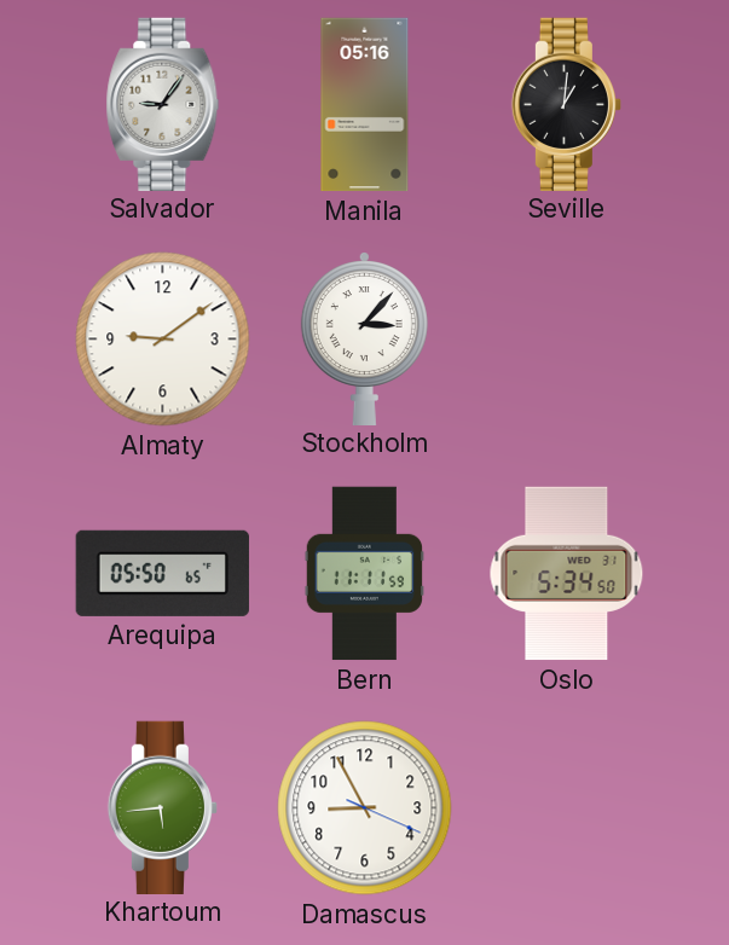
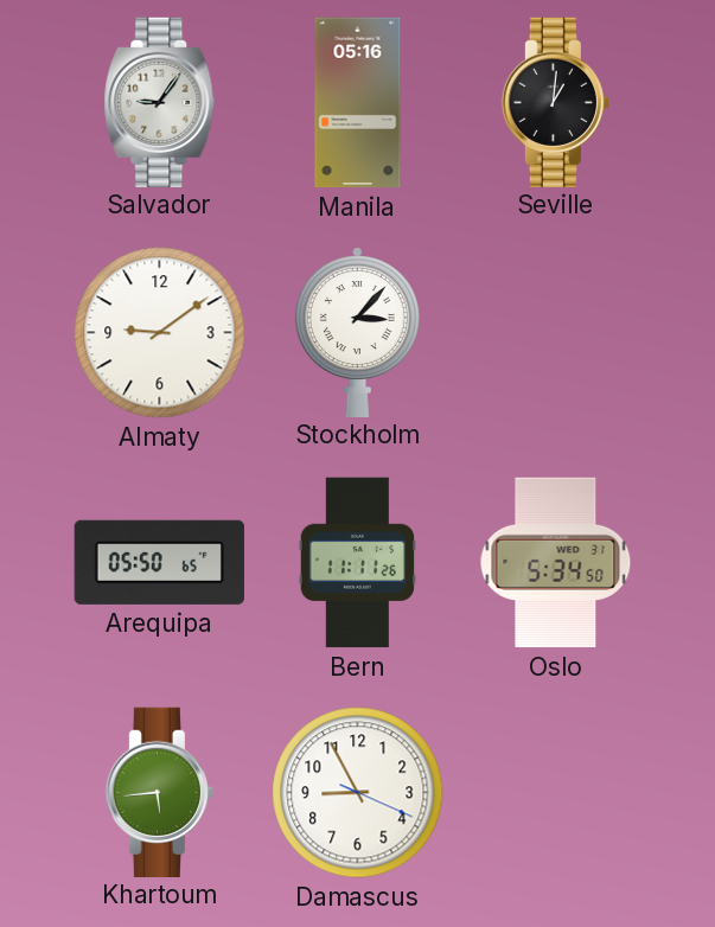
Bern: 11:11:59 -> 11:11:26 (357, 563)
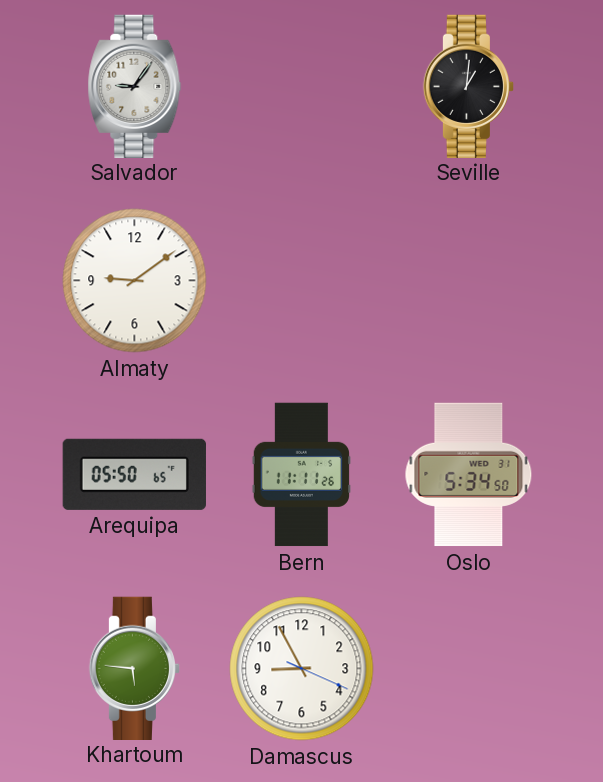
Manila: 05:16 -> none (358, 103)
Stockholm: 3:07 -> none (357, 332)
Khartoum: 5:44 -> 5:46 (134, 668)
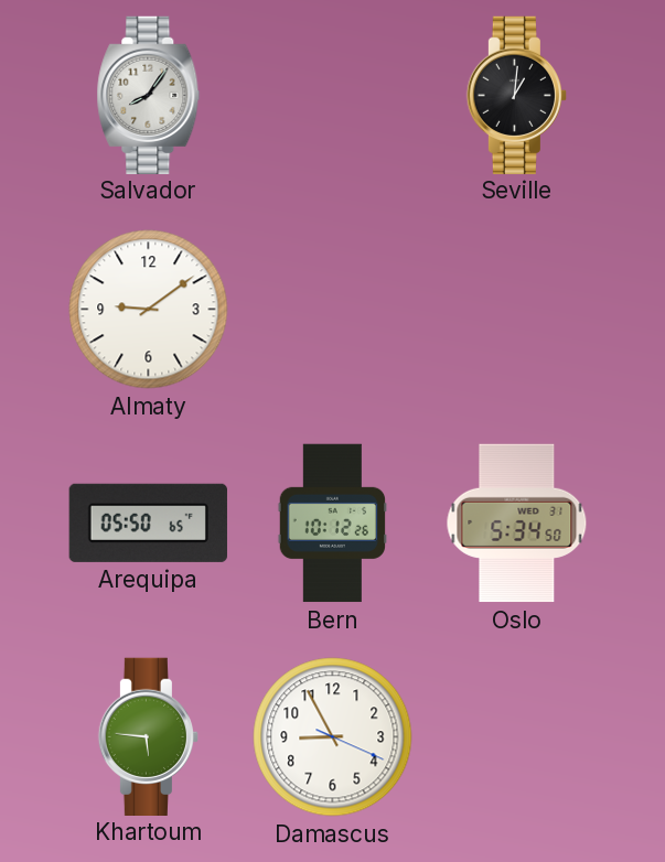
Salvador: 9:06 -> 8:06 (149, 95)
Bern: 11:11 -> 10:12 (332, 524)
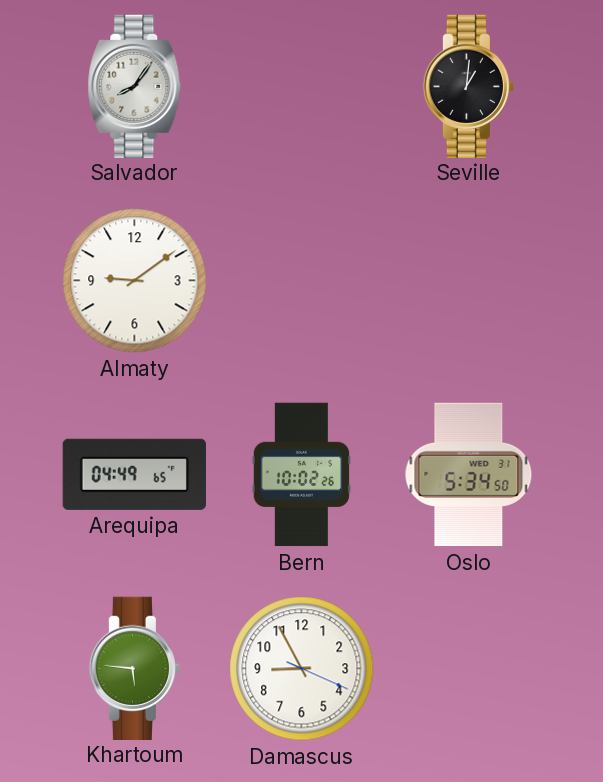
Arequipa: 05:50 -> 04:49 (134, 474)
Bern: 10:12 -> 10:02 (301, 475)
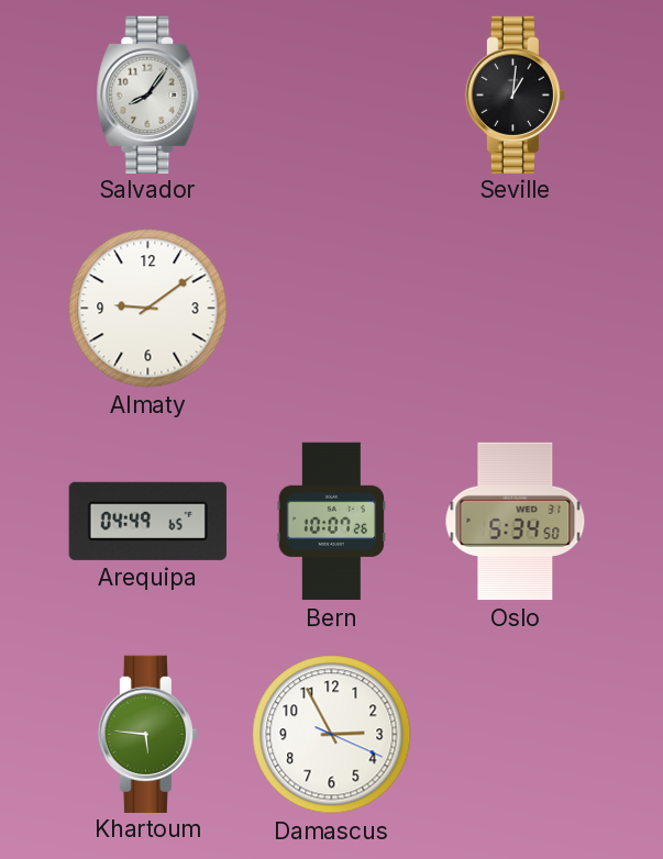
Bern: 10:02 -> 10:07 (331, 522)
Damascus: 8:55 -> 2:55 (332, 735)
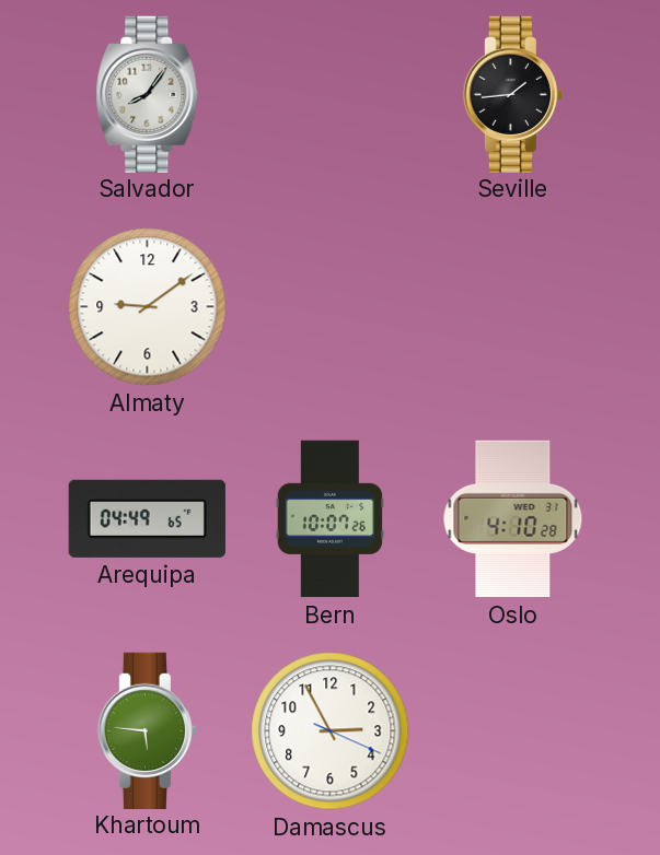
Seville: 1:01 -> 1:44 (512, 94)
Oslo: 5:34 -> 4:10 (513, 519)
